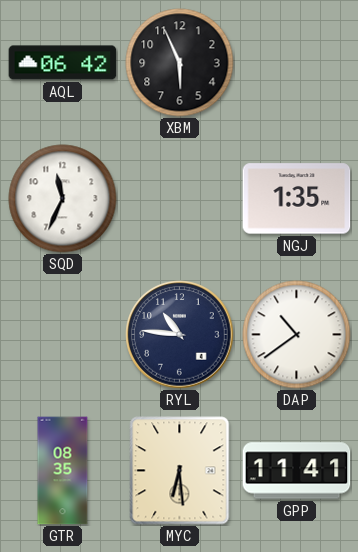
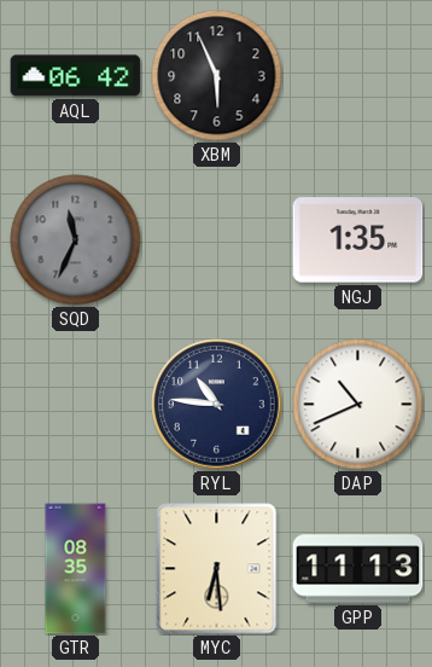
SQD dial: white -> grey (76, 240)
DAP: 10:39 -> 10:41 (358, 405)
GPP: 11:41 -> 11:13 (358, 569)
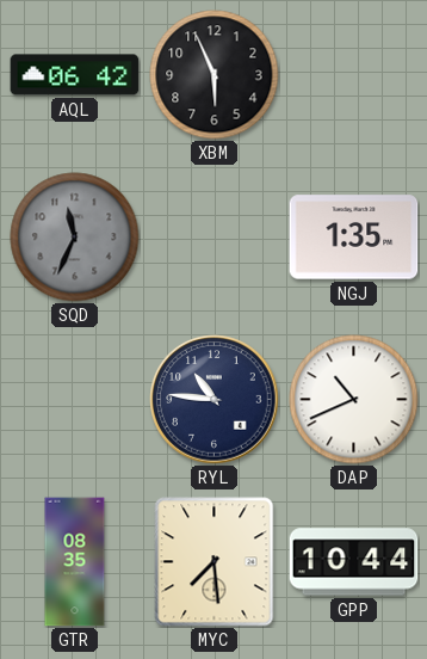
MYC: 6:29 -> 7:29 (215, 562)
GPP: 11:13 -> 10:44 (354, 562)
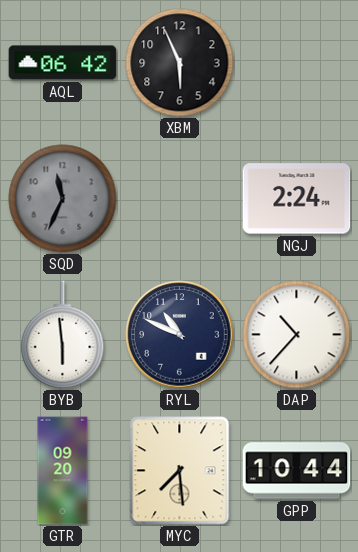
NGJ: 1:35 -> 2:24 (297, 199)
BYB: none -> 5:59 (63, 335)
RYL: 10:46 -> 10:49 (180, 335)
DAP: 10:41 -> 10:37 (297, 335)
GTR: 08:35 -> 09:20 (63, 471)
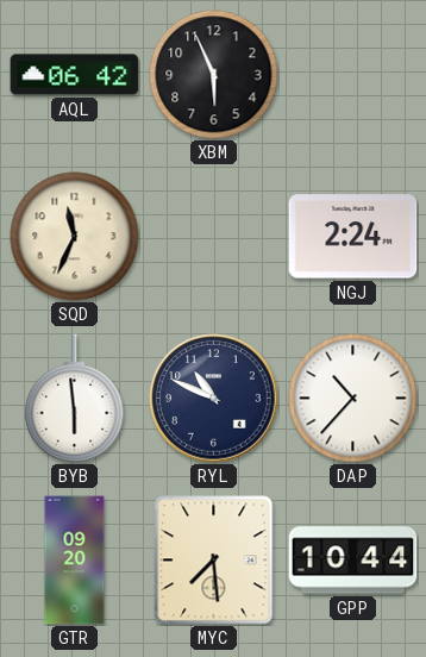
SQD dial: grey -> cream (75, 237)
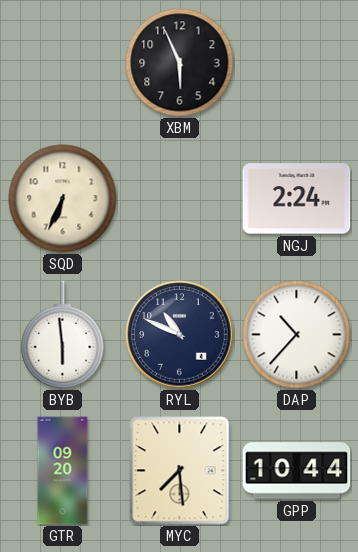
AQL: 06:42 -> none (75, 75)
SQD: 11:34 -> 6:34 (63, 199)
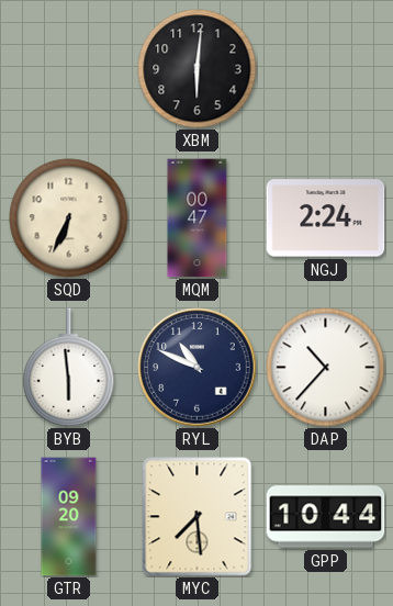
XBM: 5:56 -> 6:01 (198, 69)
MQM: none -> 00:47 (198, 218)
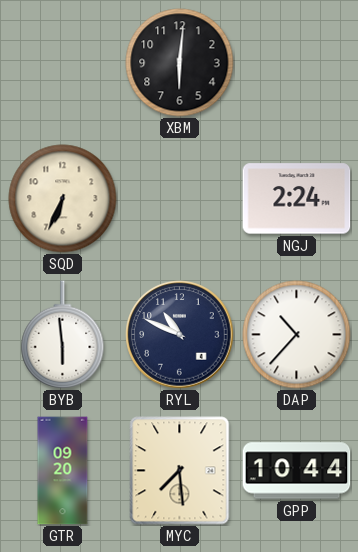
MQM: 00:47 -> none (198, 218)
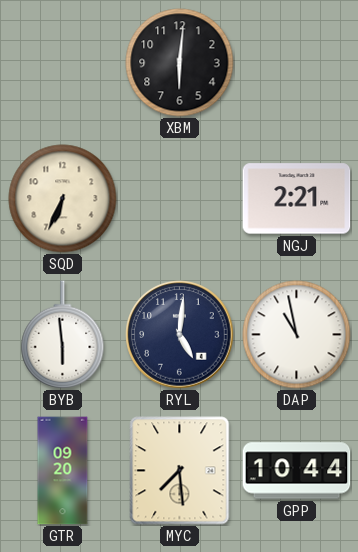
NGJ: 2:24 -> 2:21 (297, 199)
RYL: 10:49 -> 5:01 (180, 335)
DAP: 10:37 -> 10:58 (297, 335)
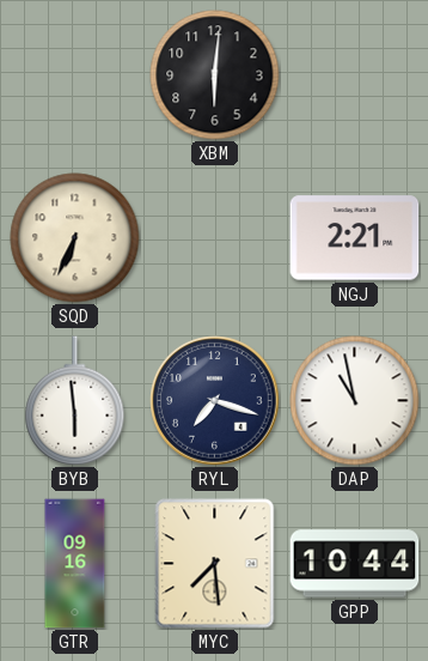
RYL: 5:01 -> 7:18 (215, 401)
GTR: 09:20 -> 09:16 (75, 564)
